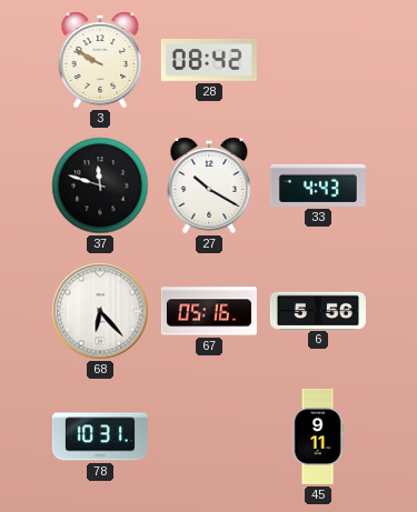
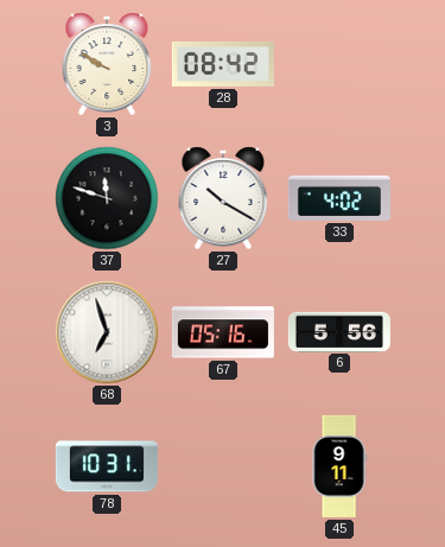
33: 4:43 -> 4:02 (339, 198)
68: 6:23 -> 6:57 (107, 332)
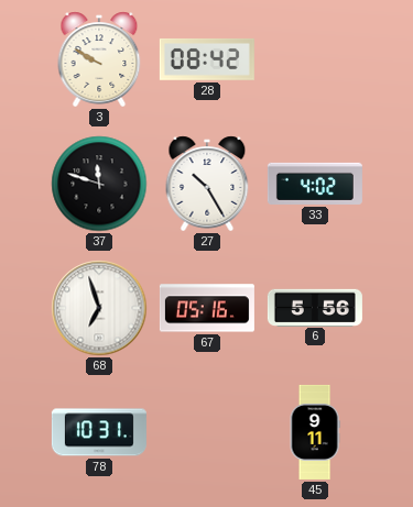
27: 10:20 -> 10:25 (207, 184)
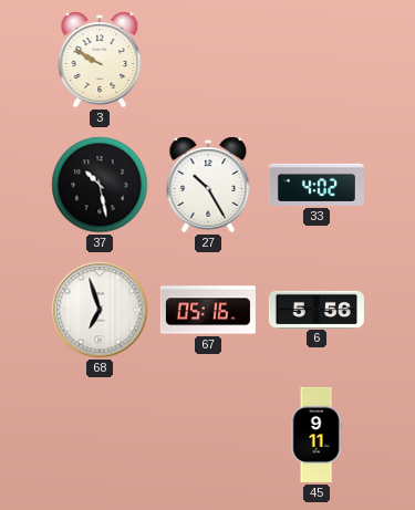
28: 08:42 -> none (207, 59)
37: 11:48 -> 10:28 (100, 185)
78: 10:31 -> none (99, 432)
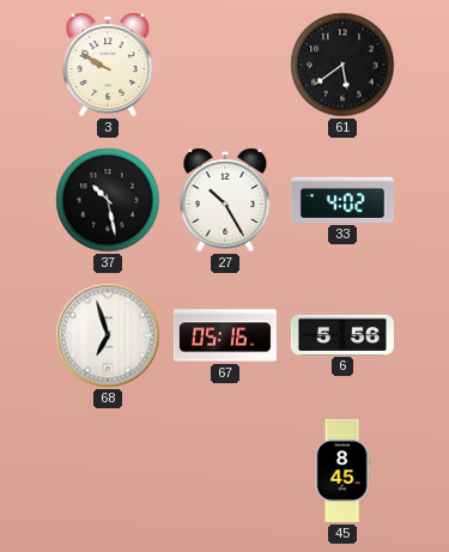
61: none -> 5:39 (342, 65)
45: 9:11 -> 8:45 (342, 471)
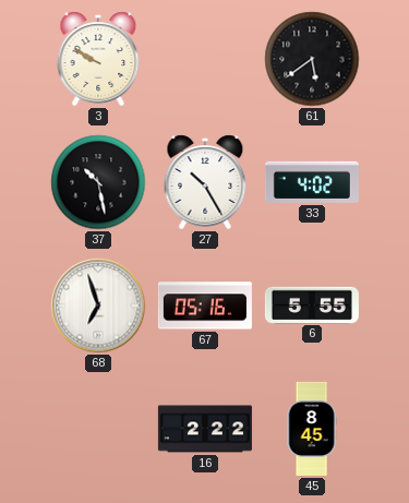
6: 5:56 -> 5:55 (312, 304)
16: none -> 2:22 (205, 429)
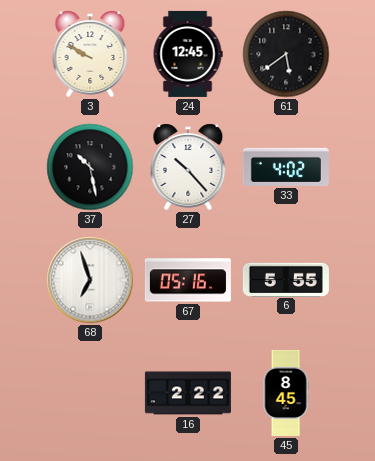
24: none -> 12:45 (188, 54)
27: 10:25 -> 10:23 (188, 167)
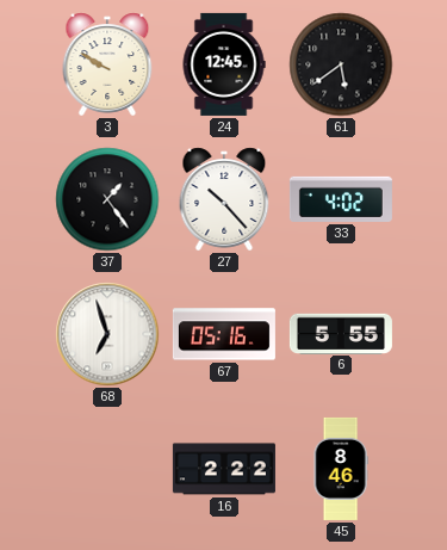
37: 10:28 -> 1:24 (107, 199)
45: 8:45 -> 8:46 (341, 469)
